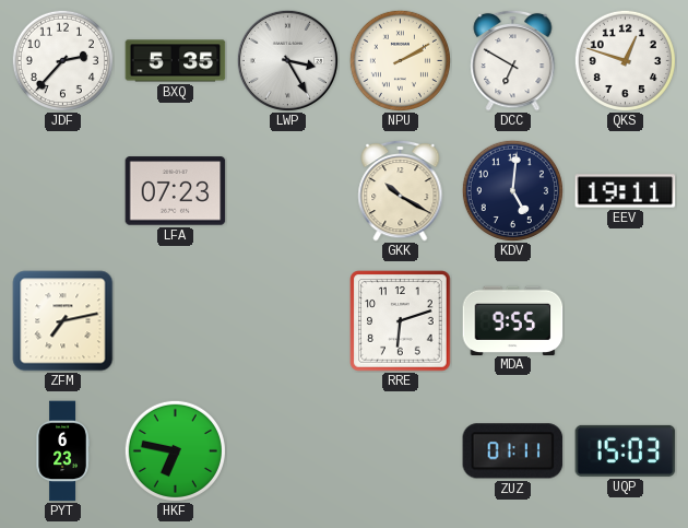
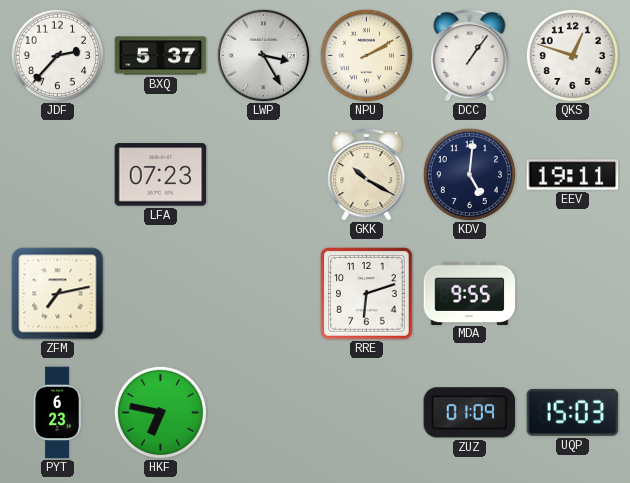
BXQ: 5:35 -> 5:37 (161, 56)
DCC: 6:50 -> 1:06 (470, 55)
ZUZ: 01:11 -> 01:09 (470, 413)
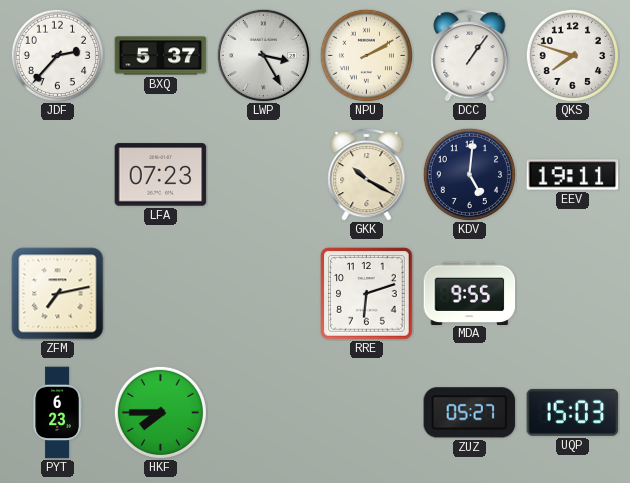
QKS: 12:48 -> 7:48 (572, 55)
HKF: 6:47 -> 7:45 (160, 412)
ZUZ: 01:09 -> 05:27 (470, 413)
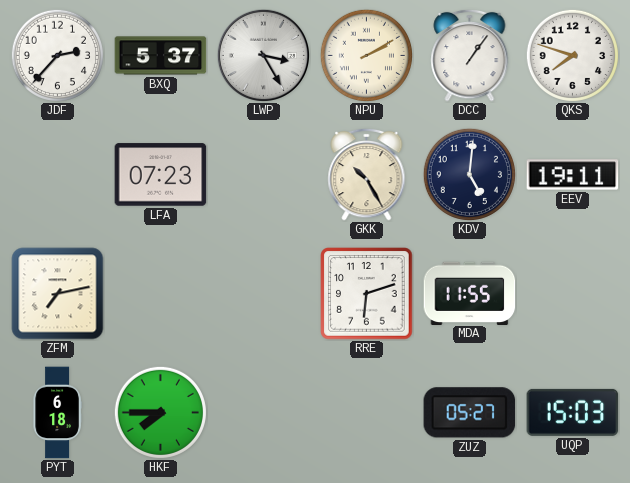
GKK: 10:20 -> 10:25 (367, 174)
MDA: 9:55 -> 11:55 (470, 293)
PYT: 6:23 -> 6:18 (57, 413)
